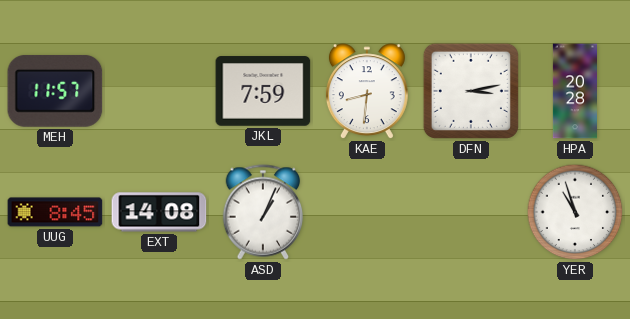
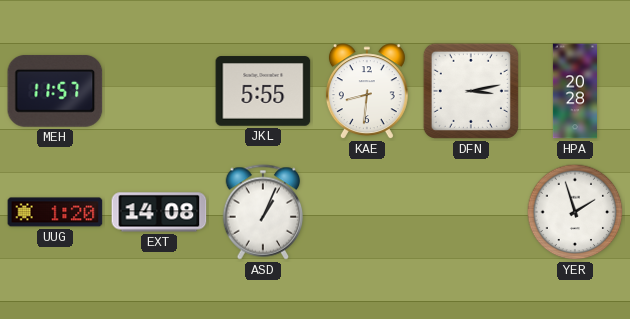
JKL: 7:59 -> 5:55 (263, 91)
UUG: 8:45 -> 1:20 (55, 212)
YER: 10:57 -> 1:57 (575, 212)
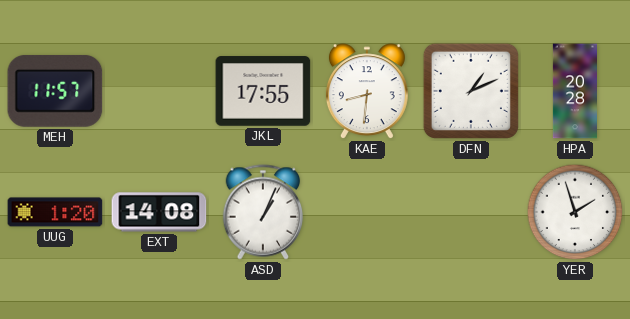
JKL: 5:55 -> 17:55 (263, 91)
DFN: 3:13 -> 1:11 (471, 91)
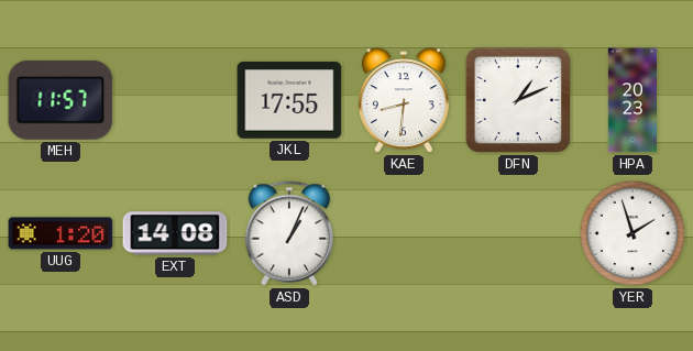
HPA: 20:28 -> 20:23 (631, 100)
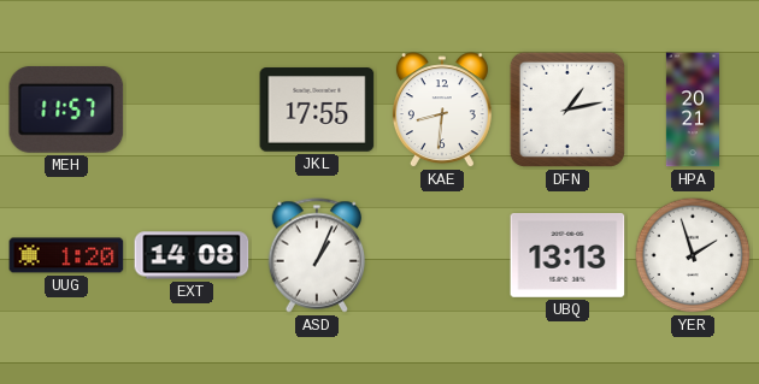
DFN: 1:11 -> 1:13 (567, 110)
HPA: 20:23 -> 20:21 (692, 110)
UBQ: none -> 13:13 (567, 256)
